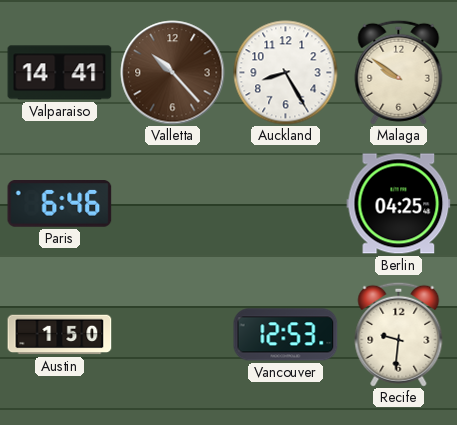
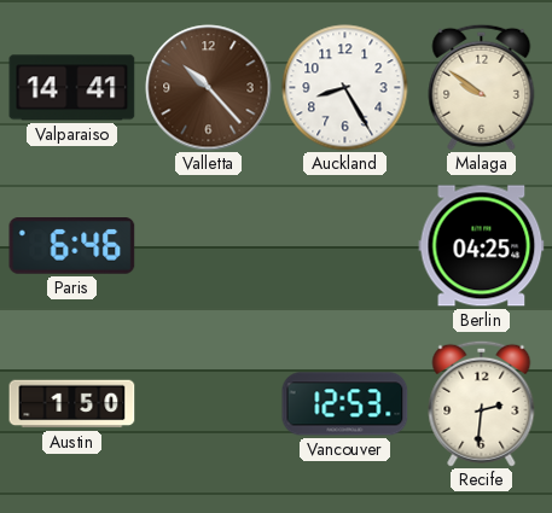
Recife: 9:31 -> 2:31 (482, 403)
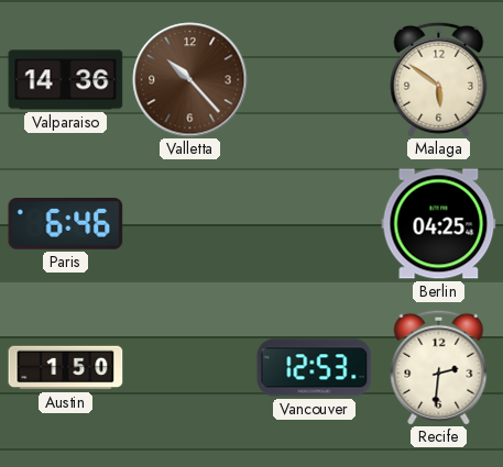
Valparaiso: 14:41 -> 14:36 (66, 80)
Auckland: 8:25 -> none (345, 88)
Malaga: 9:51 -> 5:51 (439, 79)
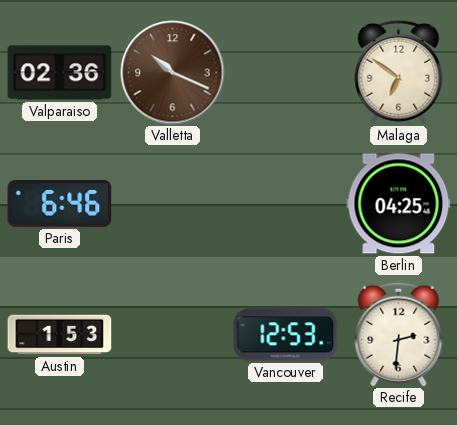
Valparaiso: 14:36 -> 02:36 (60, 73)
Valletta: 10:23 -> 10:19 (173, 73)
Malaga: 5:51 -> 6:51 (399, 72)
Austin: 1:50 -> 1:53 (60, 335)
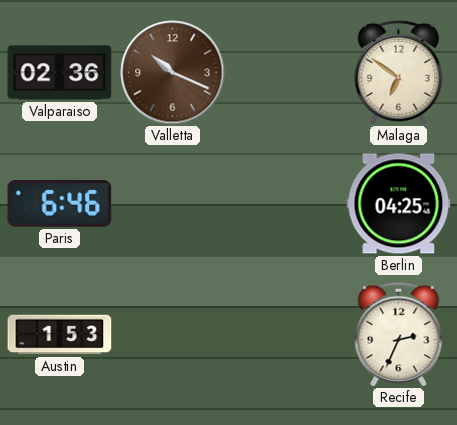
Vancouver: 12:53 -> none (286, 335)
Recife: 2:31 -> 2:34 (399, 334)
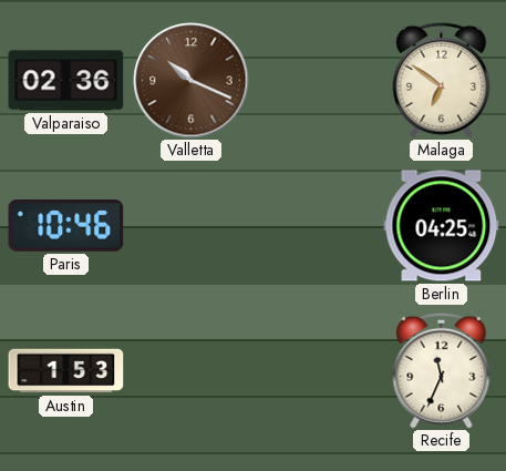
Paris: 6:46 -> 10:46 (66, 226)
Recife: 2:34 -> 11:34 (442, 370)
